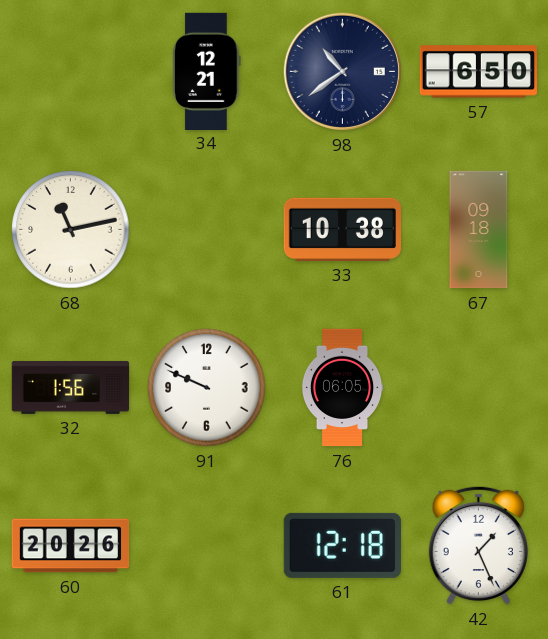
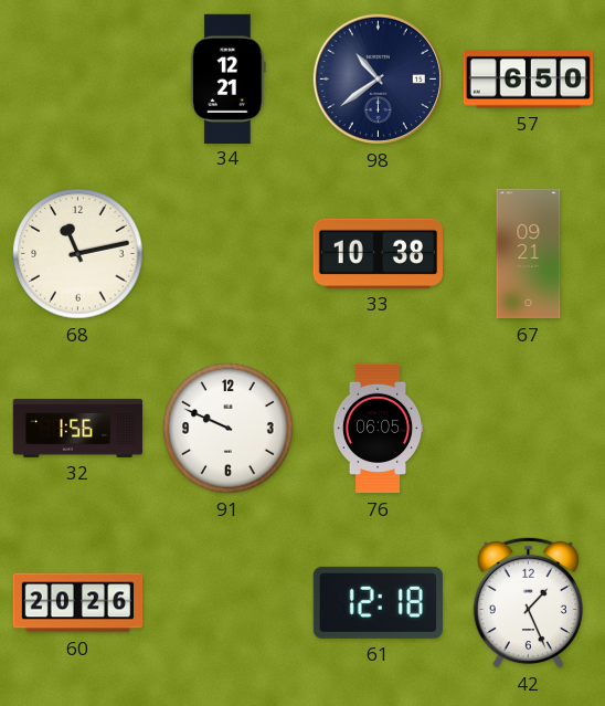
67: 09:18 -> 09:21 (529, 254)
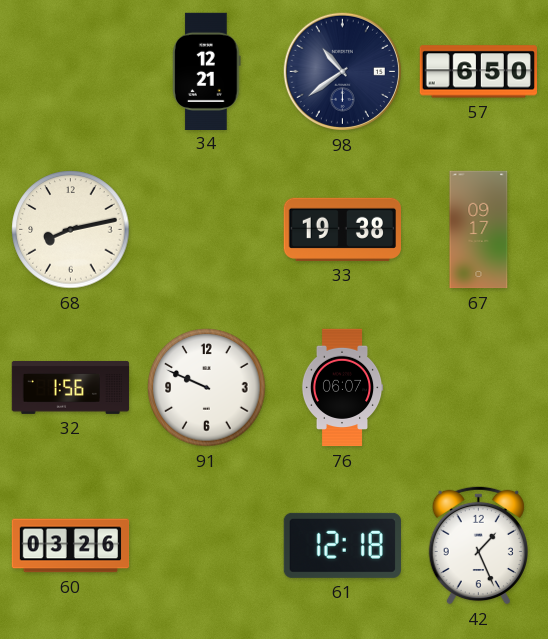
68: 11:13 -> 8:13 (71, 230)
33: 10:38 -> 19:38 (342, 229)
67: 09:21 -> 09:17 (479, 230)
76: 06:05 -> 06:07 (342, 388)
60: 20:26 -> 03:26 (71, 546)
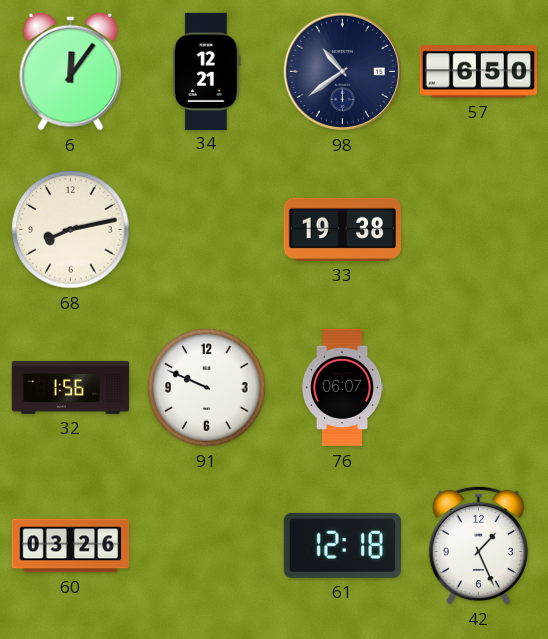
6: none -> 12:06 (71, 71)
67: 09:17 -> none (479, 230)
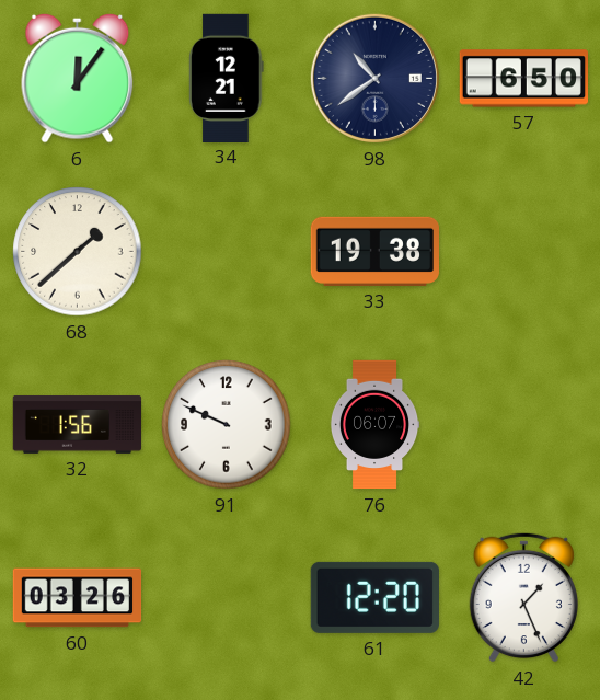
68: 8:13 -> 1:38 (78, 252)
61: 12:18 -> 12:20 (374, 597)
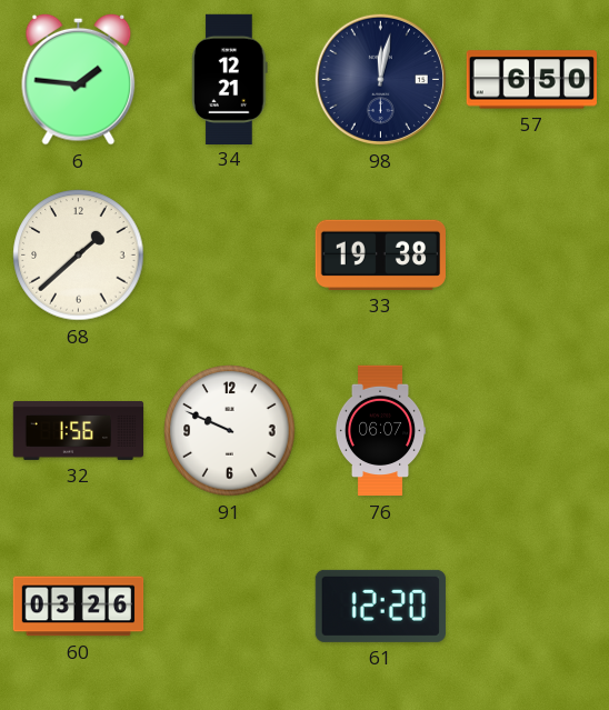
6: 12:06 -> 1:46 (79, 79)
98: 10:39 -> 12:02 (380, 79)
42: 1:26 -> none (523, 597)
